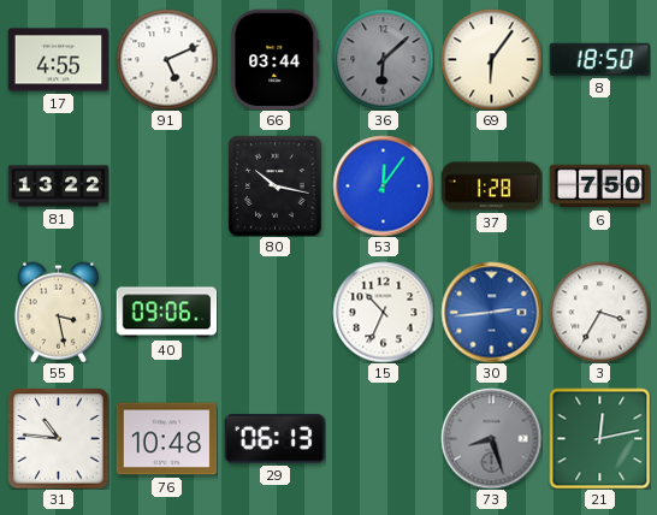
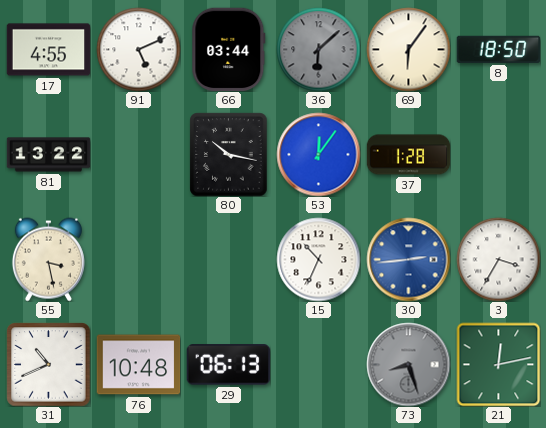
6: 7:50 -> none (599, 187)
40: 09:06 -> none (166, 313)
31: 10:46 -> 10:41 (48, 364)
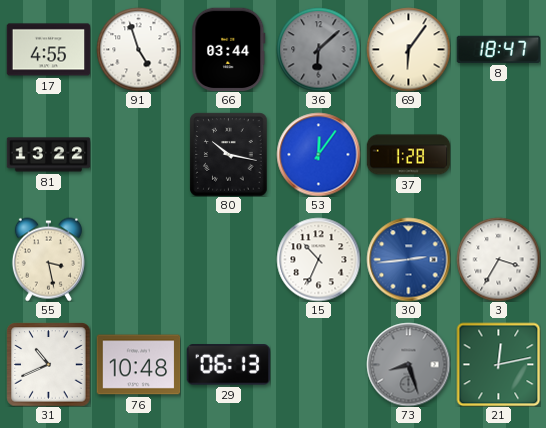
91: 5:11 -> 4:57 (138, 49)
8: 18:50 -> 18:47 (498, 49)
